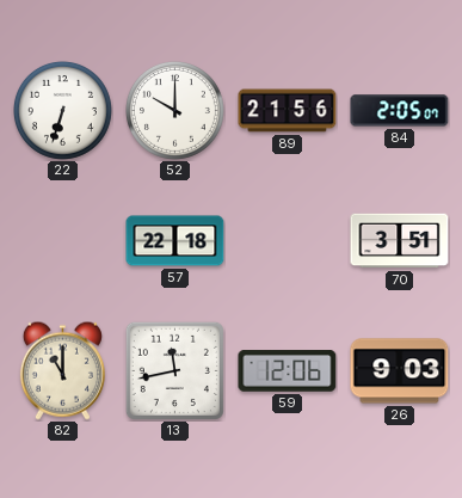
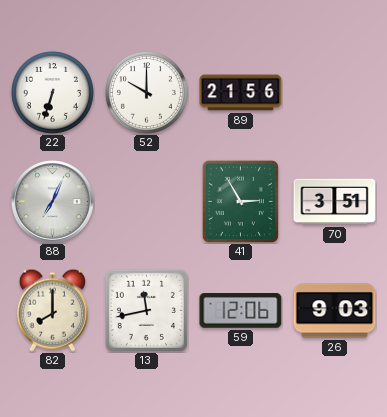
84: 2:05 -> none (400, 111)
88: none -> 7:04 (53, 202)
57: 22:18 -> none (175, 241)
41: none -> 2:55 (240, 201)
82: 11:00 -> 8:00 (52, 310)
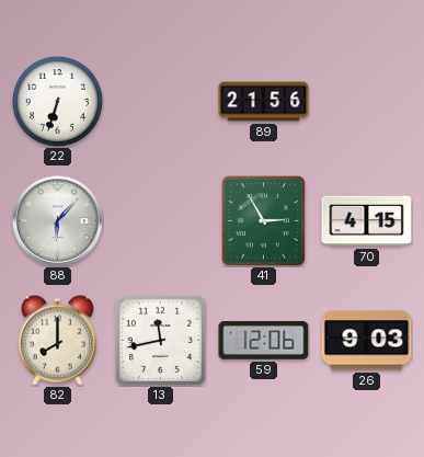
52: 10:00 -> none (146, 92)
88: 7:04 -> 6:07 (58, 221)
70: 3:51 -> 4:15 (367, 221)
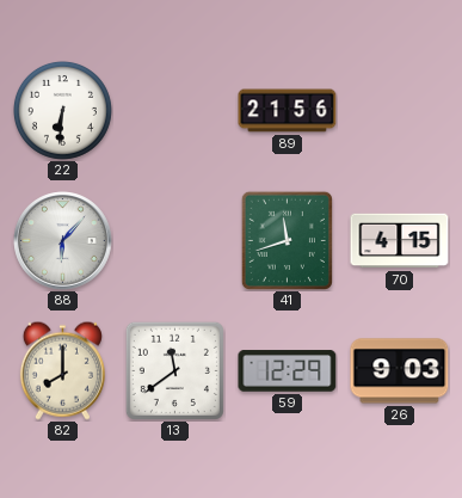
22: 6:33 -> 6:31 (62, 110)
41: 2:55 -> 11:42 (287, 240)
13: 11:43 -> 11:39 (174, 370)
59: 12:06 -> 12:29 (288, 371)
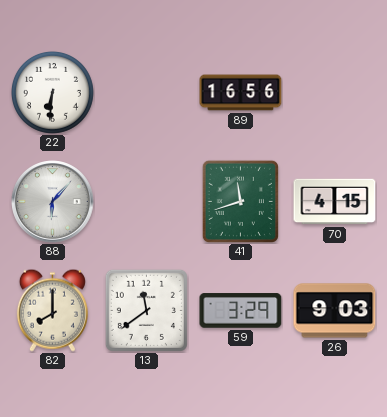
89: 21:56 -> 16:56 (241, 93)
59: 12:29 -> 3:29 (241, 311)
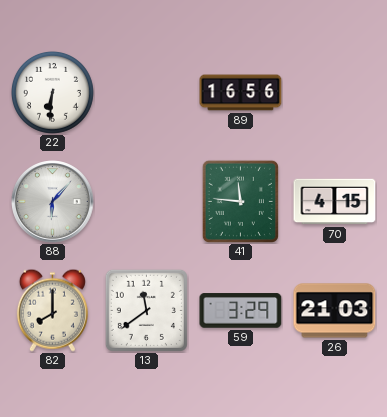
41: 11:42 -> 11:46 (240, 201)
26: 9:03 -> 21:03 (335, 311)
